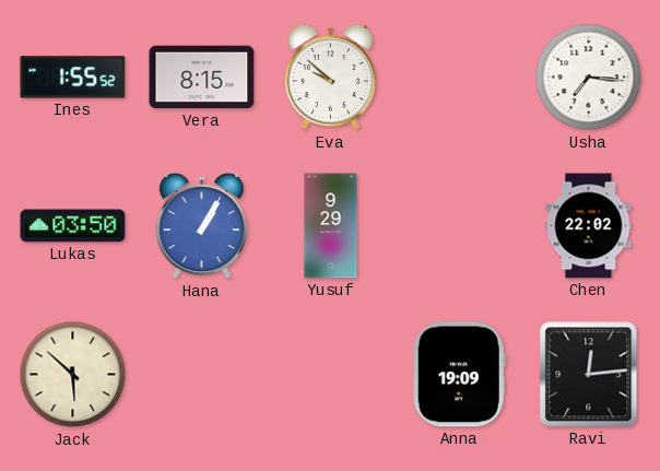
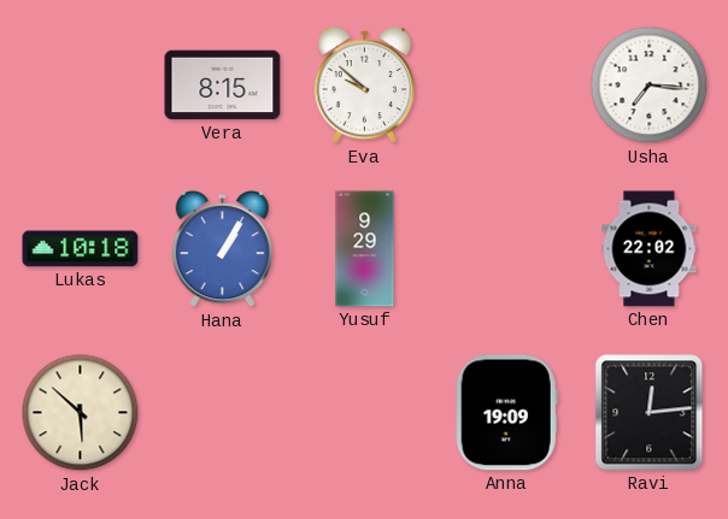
Ines: 1:55 -> none (73, 78)
Lukas: 03:50 -> 10:18 (81, 249)
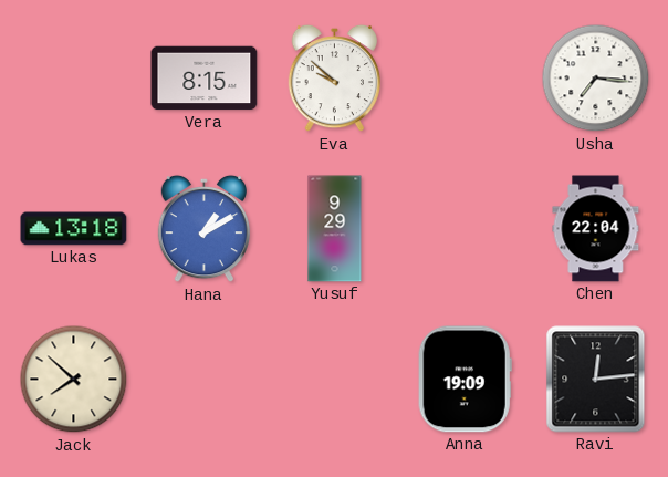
Lukas: 10:18 -> 13:18 (74, 229)
Hana: 1:05 -> 1:10 (203, 229)
Chen: 22:02 -> 22:04 (596, 229)
Jack: 5:52 -> 7:52 (74, 380)
